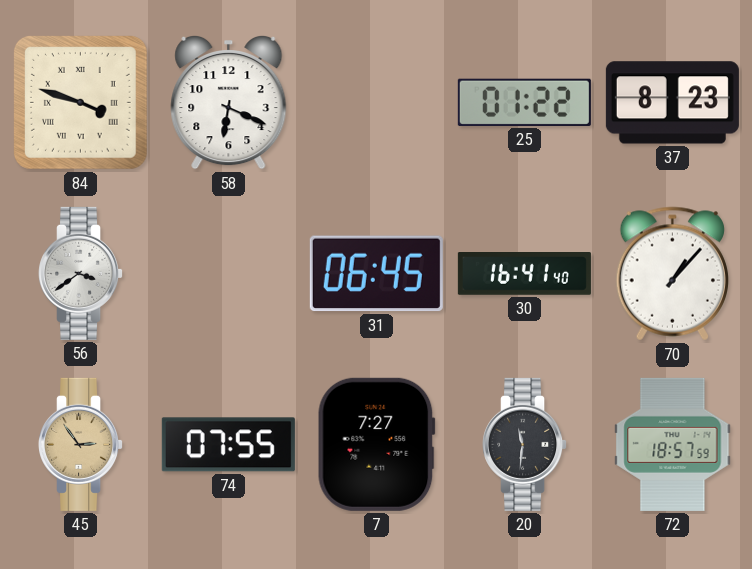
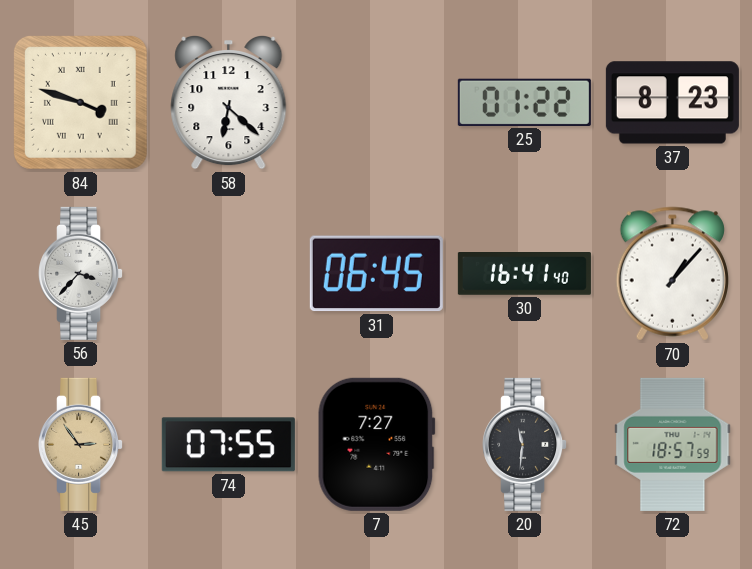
58: 6:19 -> 6:22 (229, 102)
56: 3:39 -> 3:37 (81, 273)
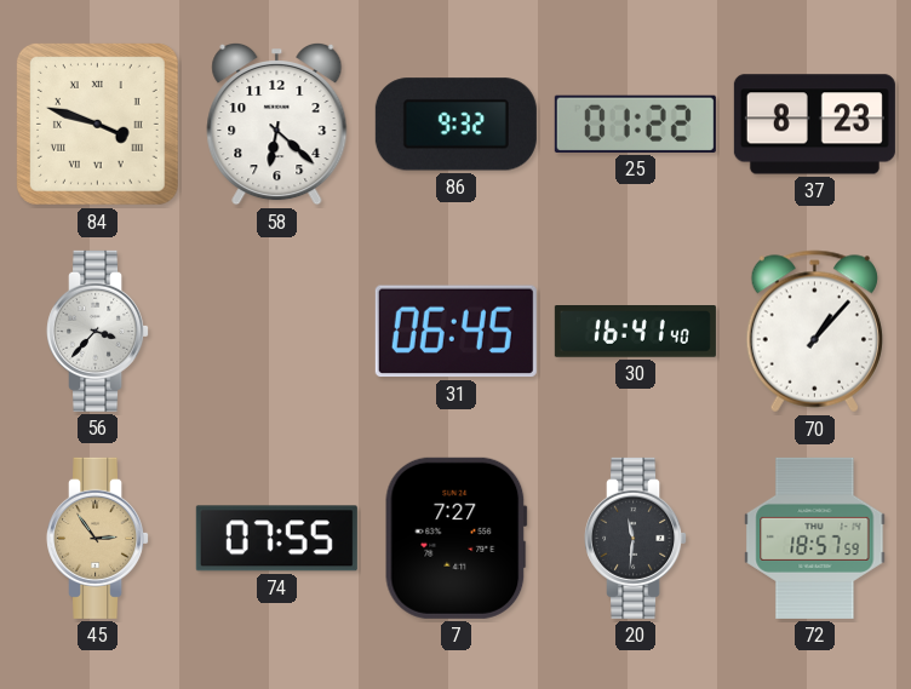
86: none -> 9:32 (456, 125)
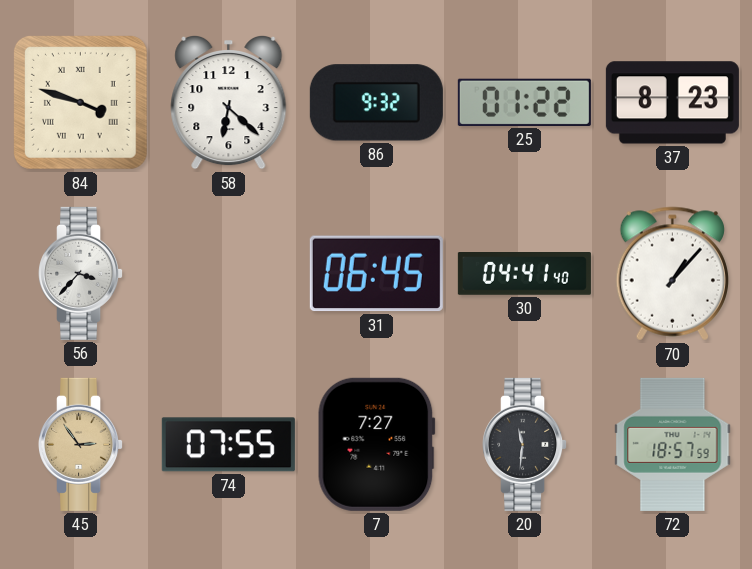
30: 16:41 -> 04:41 (524, 274)
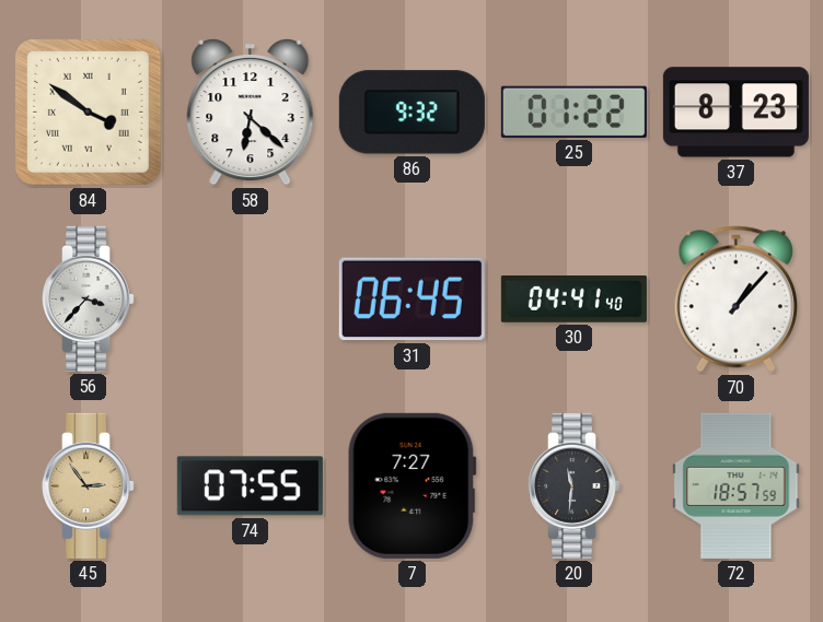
84: 3:48 -> 3:51 (88, 112)
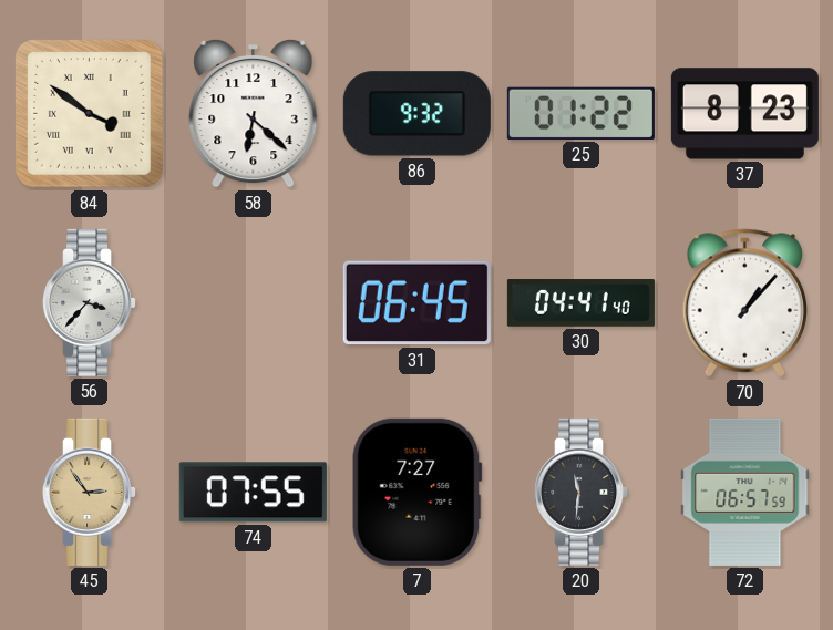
72: 18:57 -> 06:57 (745, 492)
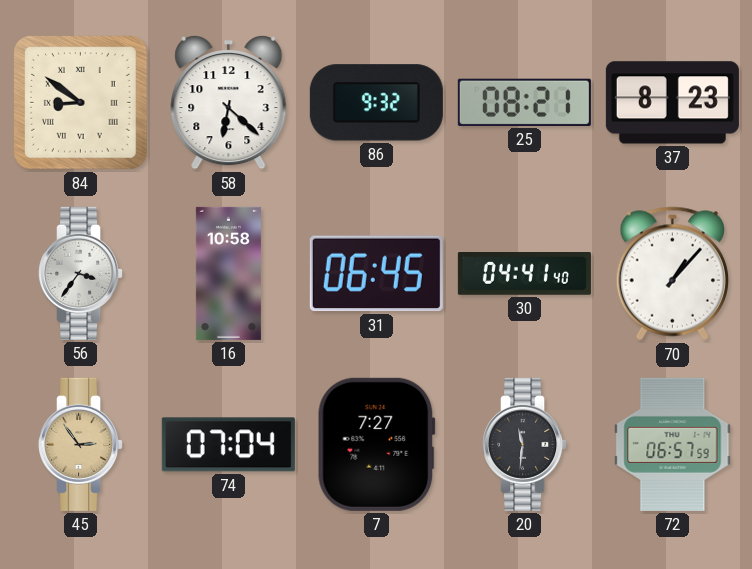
84: 3:51 -> 8:51 (80, 102)
25: 01:22 -> 08:21 (524, 102)
56: 3:37 -> 3:36 (81, 273)
16: none -> 10:58 (228, 273)
74: 07:55 -> 07:04 (228, 445)
